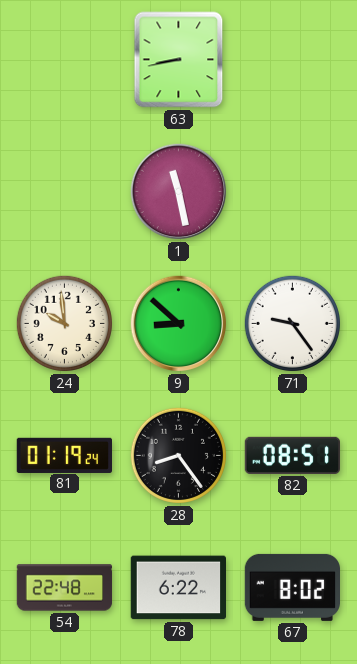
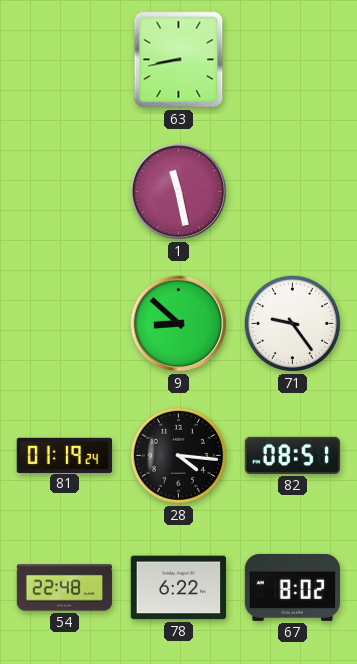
24: 9:59 -> none (64, 323)
28: 8:24 -> 4:16 (178, 455)
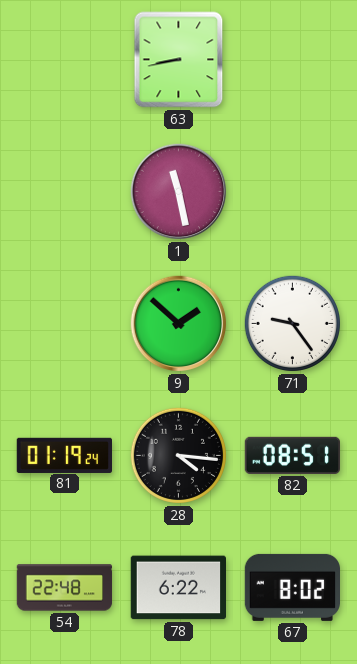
9: 8:52 -> 1:52 (179, 324)
